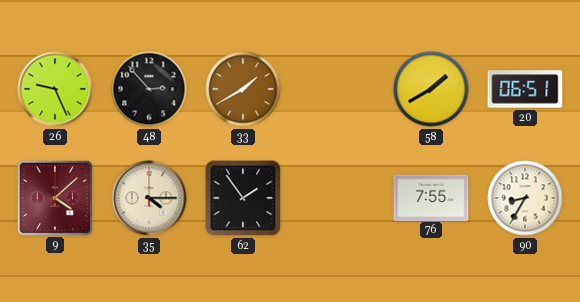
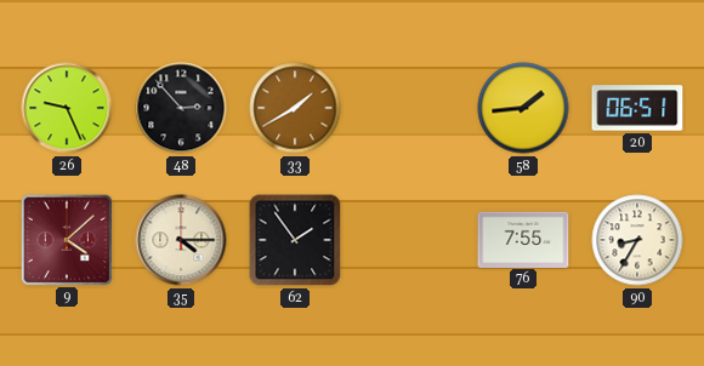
58: 1:40 -> 1:44 (523, 108)
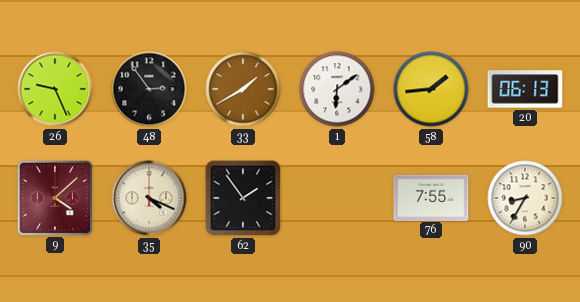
48: 2:53 -> 2:54 (149, 89)
1: none -> 6:09 (337, 89)
20: 06:51 -> 06:13 (525, 89)
35: 4:15 -> 4:19 (149, 198)
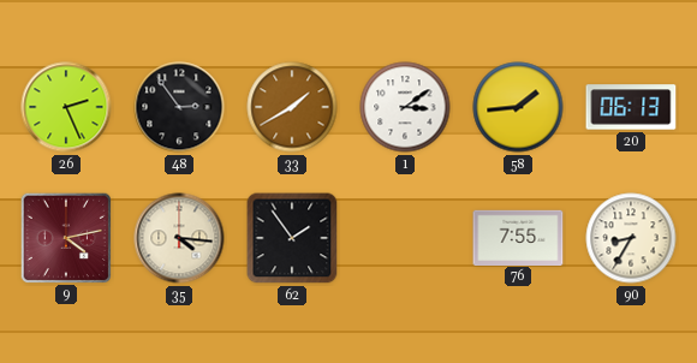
26: 9:26 -> 2:26 (66, 107)
1: 6:09 -> 3:09 (405, 107)
9: 4:08 -> 4:13 (65, 237)
35: 4:19 -> 4:16 (179, 238)
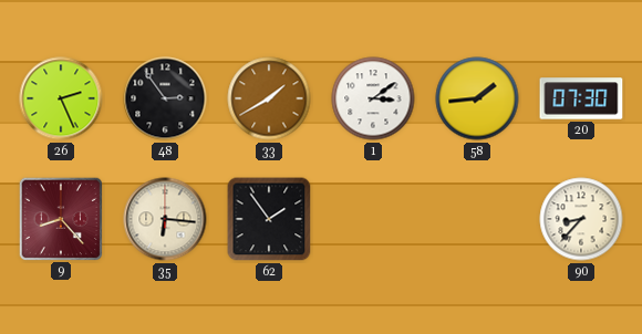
20: 06:13 -> 07:30 (581, 98)
9: 4:13 -> 8:23 (60, 218)
35: 4:16 -> 6:16 (165, 219)
76: 7:55 -> none (518, 237)
90: 8:35 -> 8:37 (581, 219)
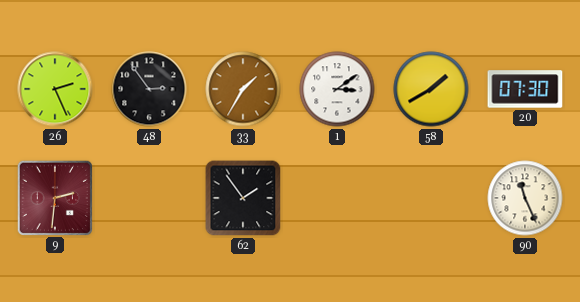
33: 1:40 -> 1:35 (243, 89)
58: 1:44 -> 1:40 (431, 89)
9: 8:23 -> 2:31 (54, 197)
35: 6:16 -> none (165, 219)
90: 8:37 -> 11:26 (525, 198)
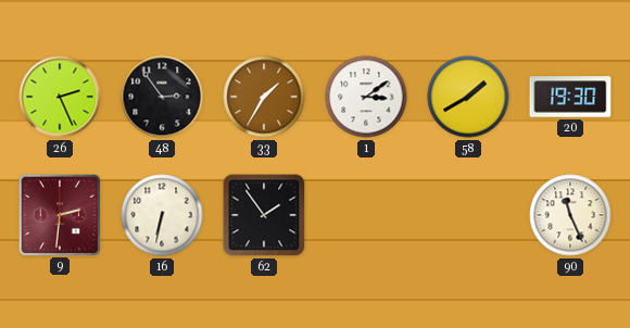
20: 07:30 -> 19:30 (570, 97)
16: none -> 6:32 (162, 215)
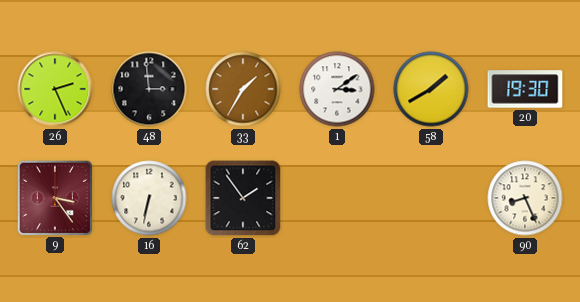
48: 2:54 -> 2:59 (149, 89)
9: 2:31 -> 3:24 (54, 197)
90: 11:26 -> 8:26 (525, 198)
